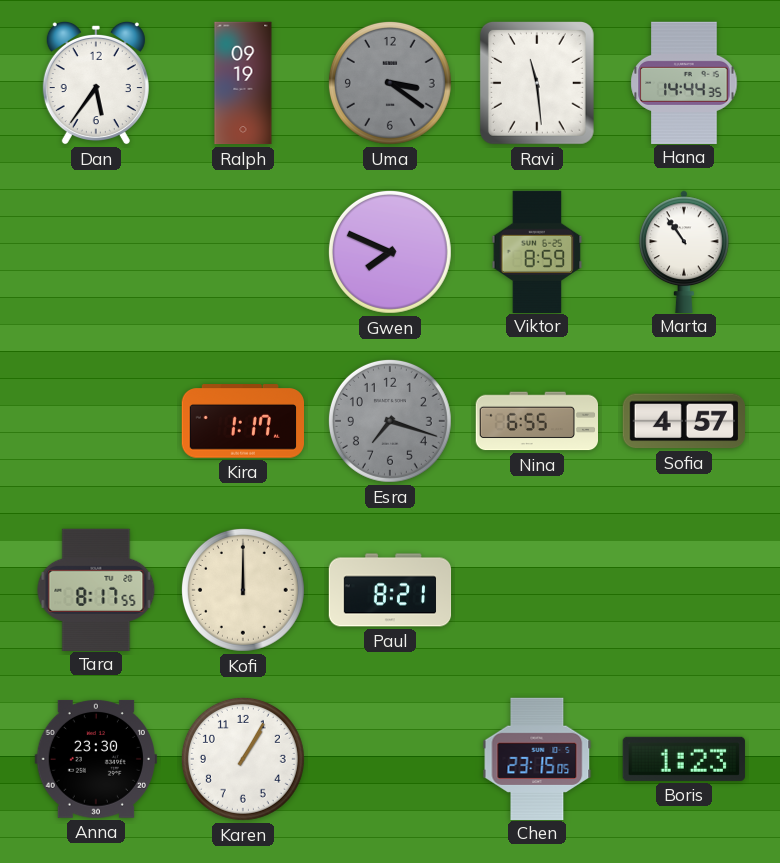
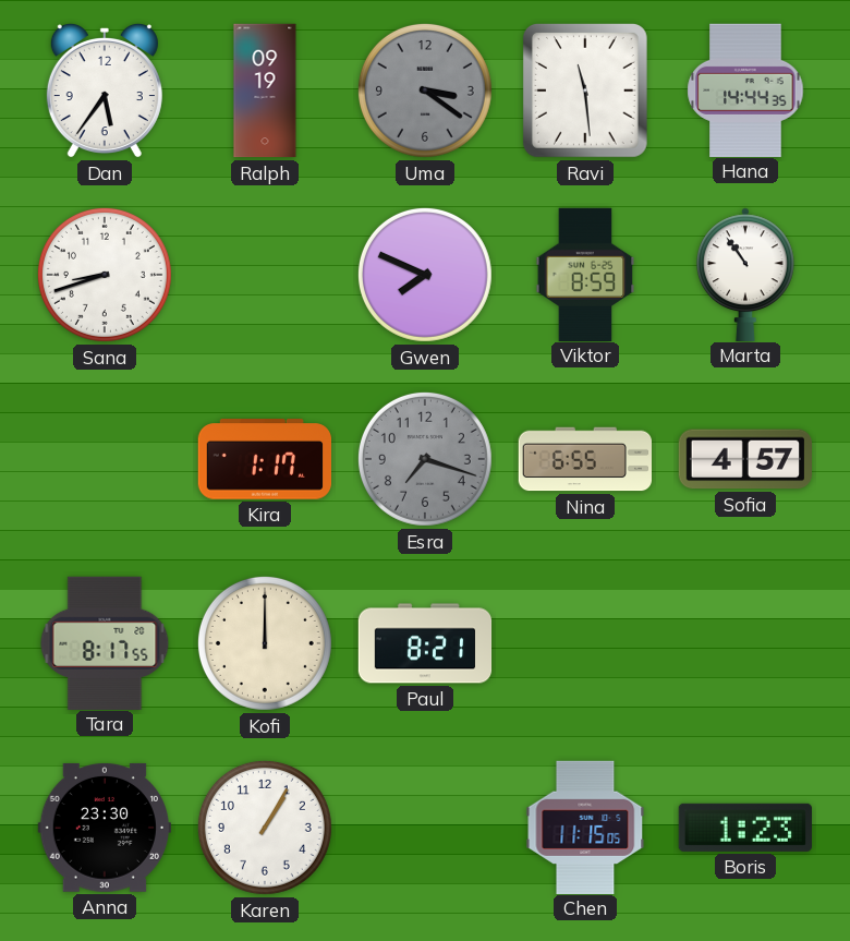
Sana: none -> 8:42 (105, 275)
Chen: 23:15 -> 11:15 (585, 827)
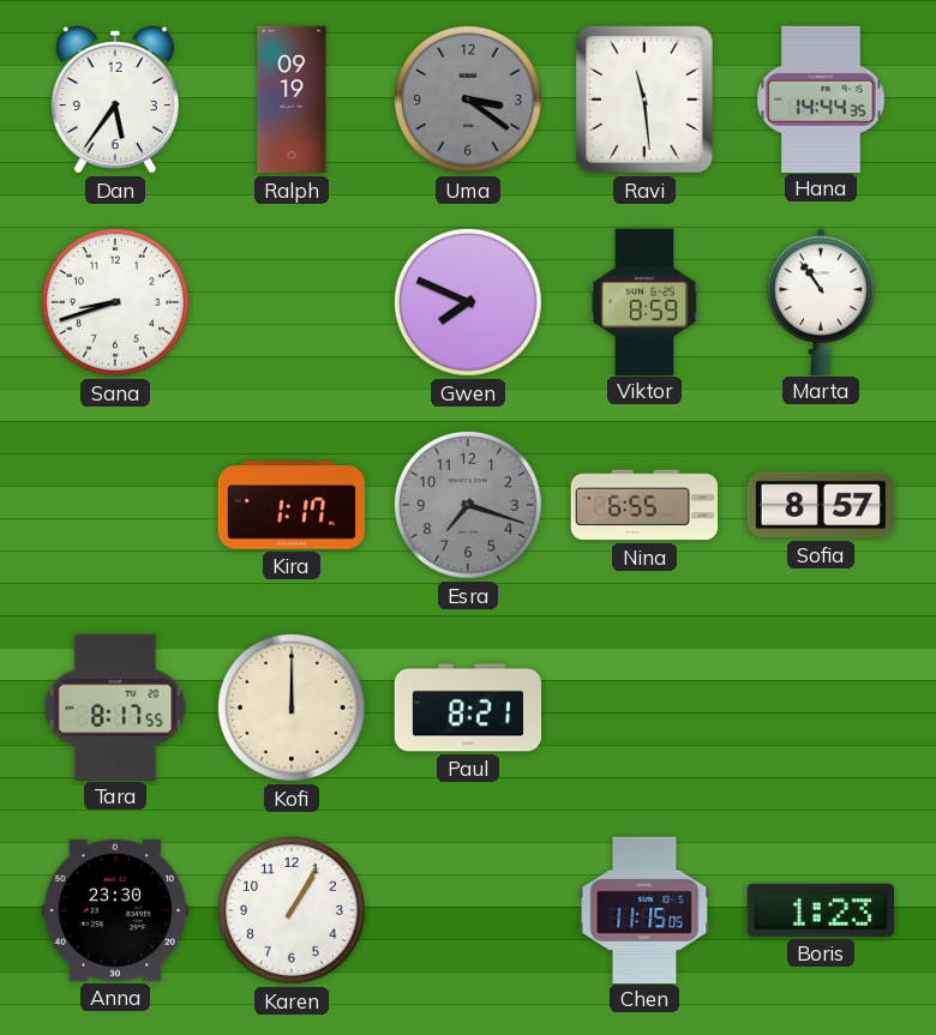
Sofia: 4:57 -> 8:57 (820, 505)
